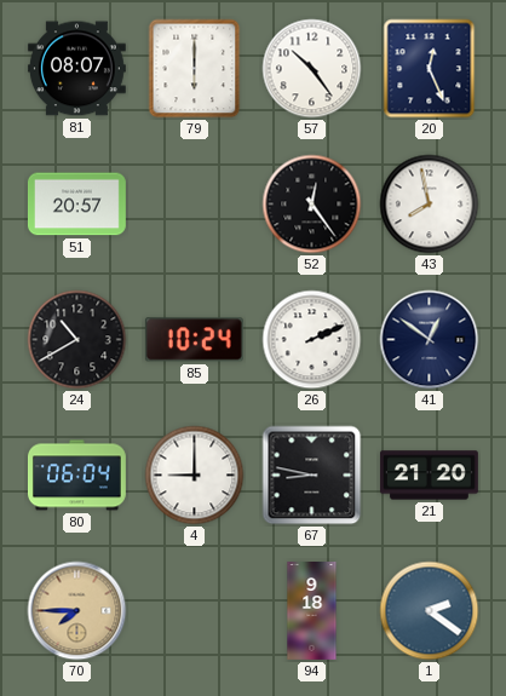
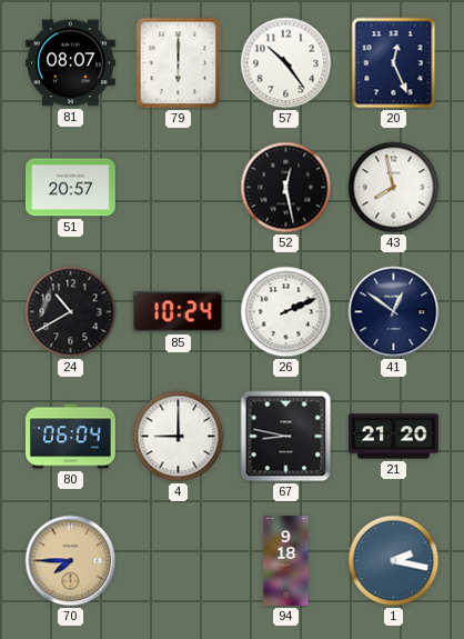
52: 12:24 -> 12:28 (286, 188)
1: 2:21 -> 2:17 (394, 561)
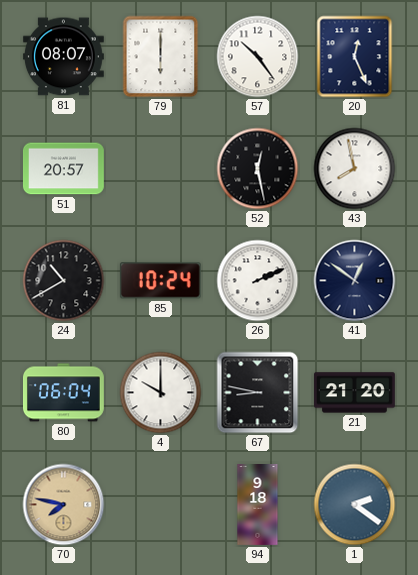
4: 9:00 -> 10:00 (161, 393)
70: 7:45 -> 7:47 (64, 505)
1: 2:17 -> 2:21 (355, 505)
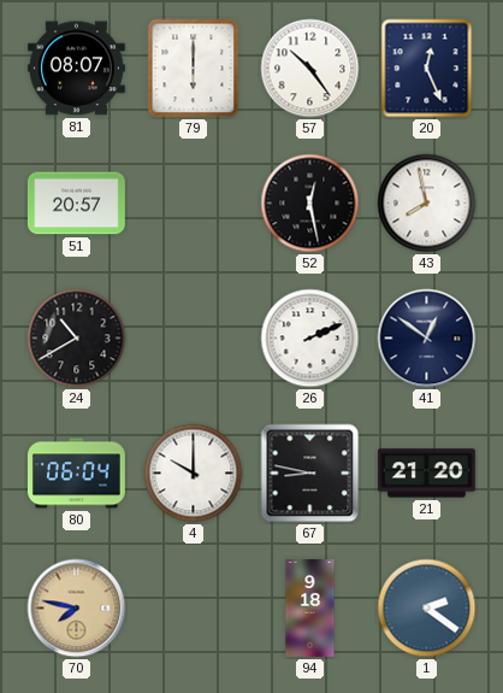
85: 10:24 -> none (160, 281)
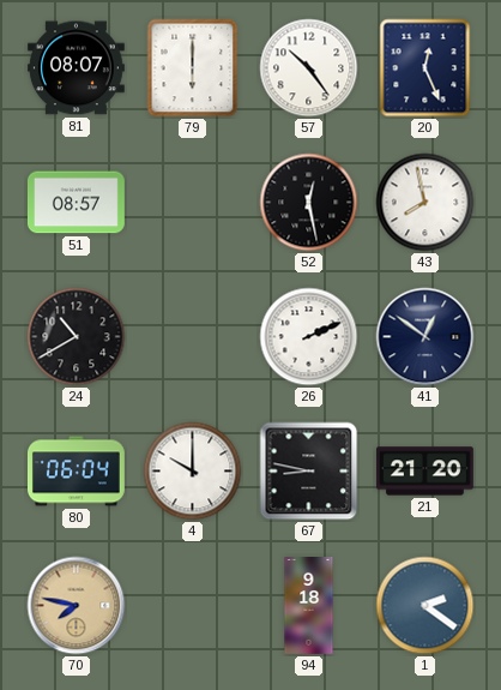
51: 20:57 -> 08:57 (76, 203)
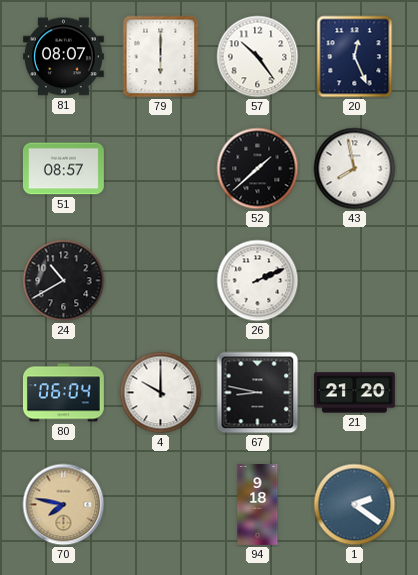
52: 12:28 -> 1:38 (258, 169)
41: 12:51 -> none (425, 337)
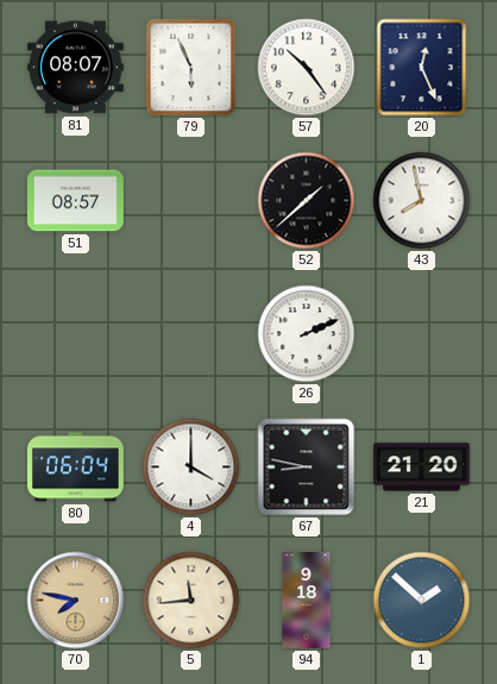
79: 6:00 -> 5:56 (191, 68)
24: 10:40 -> none (64, 281)
4: 10:00 -> 4:00 (191, 467)
5: none -> 11:44 (191, 601)
1: 2:21 -> 1:52 (422, 601)
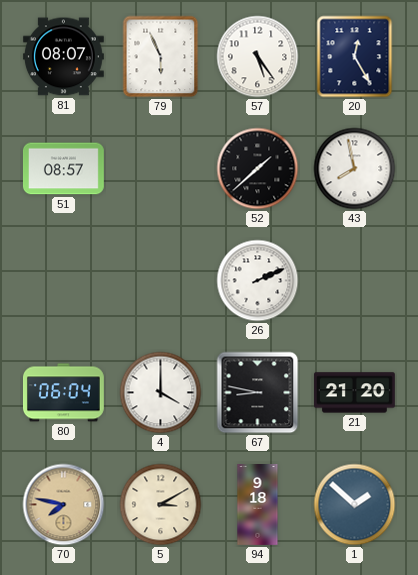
57: 10:24 -> 5:24 (258, 57)
20: 12:26 -> 12:25 (355, 57)
5: 11:44 -> 3:10 (161, 505)
